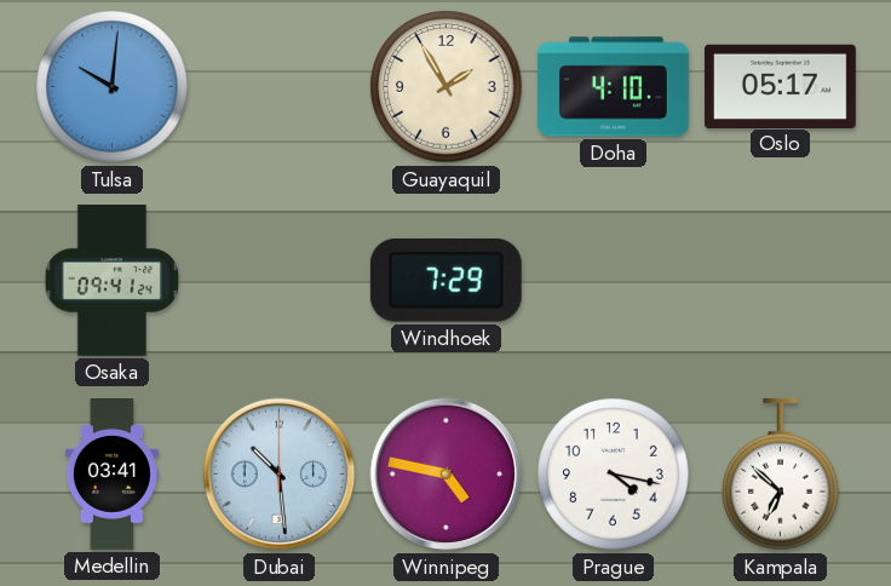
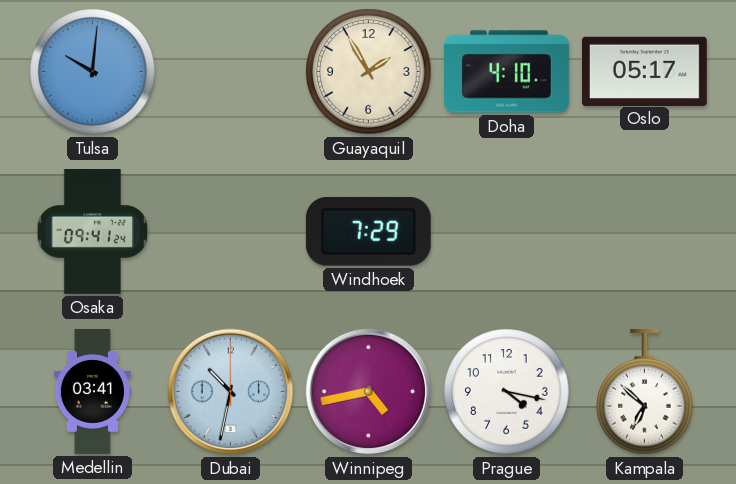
Dubai: 10:29 -> 10:32 (231, 392)
Winnipeg: 4:47 -> 4:43 (369, 392)
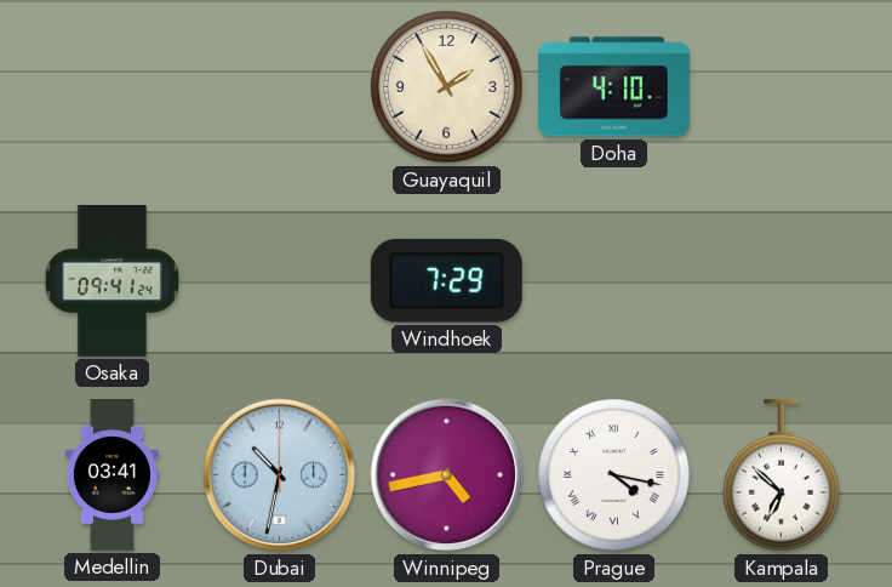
Tulsa: 10:01 -> none (93, 72)
Oslo: 05:17 -> none (644, 71)
Prague numerals: Arabic -> Roman (614, 475)
